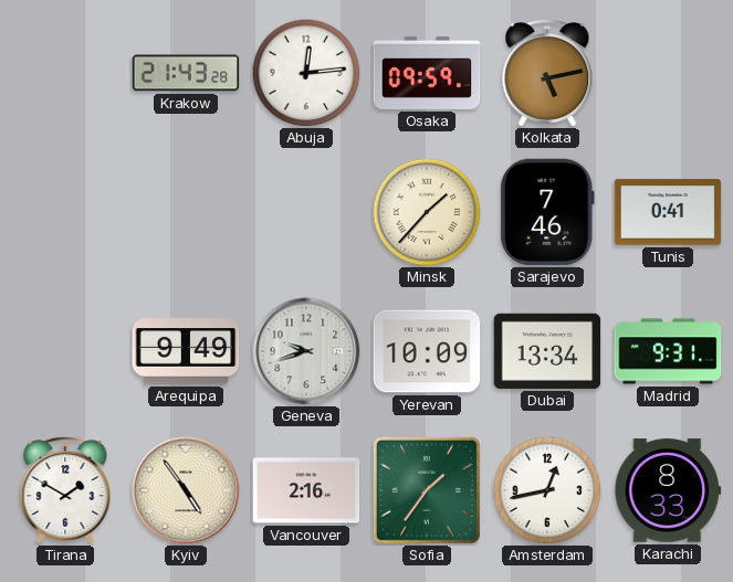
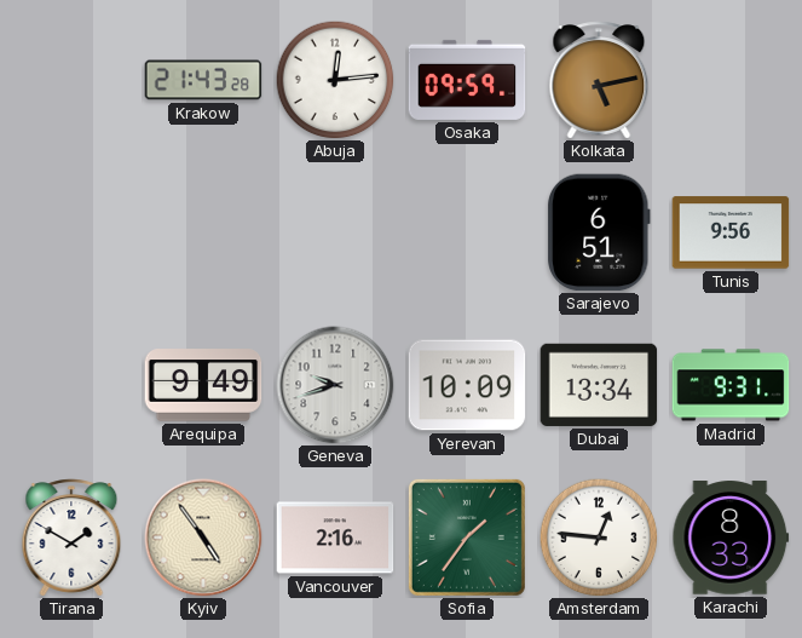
Minsk: 1:37 -> none (427, 212)
Sarajevo: 7:46 -> 6:51 (599, 232)
Tunis: 0:41 -> 9:56 (731, 232)
Amsterdam: 12:43 -> 12:46 (599, 538)
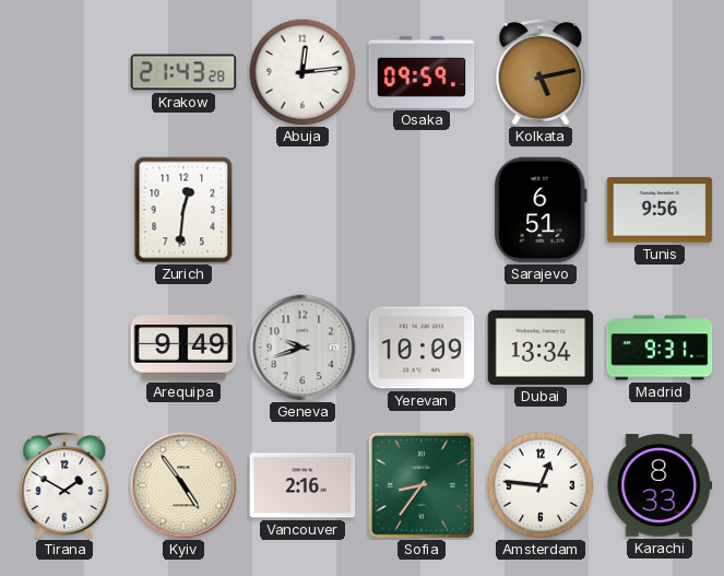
Zurich: none -> 12:31 (183, 210)
Sofia: 1:36 -> 8:36 (422, 485)
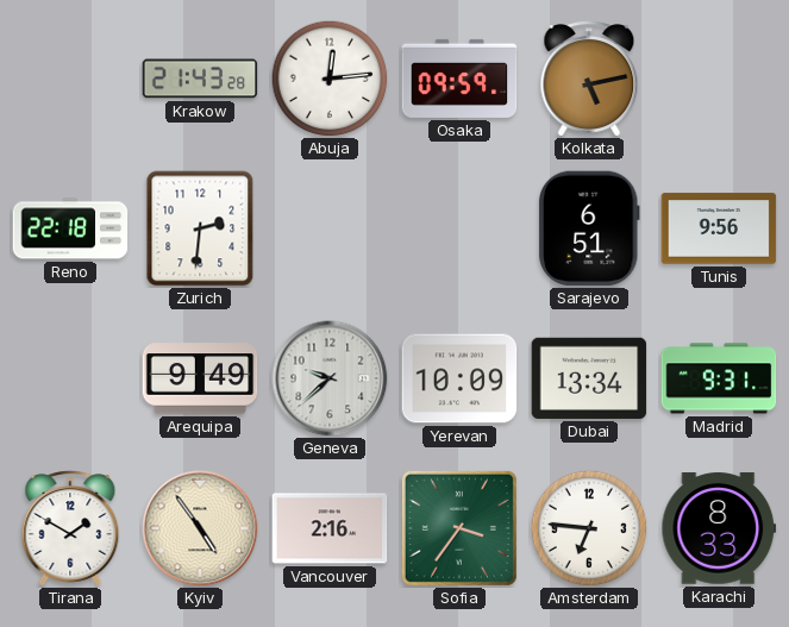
Reno: none -> 22:18 (70, 228)
Zurich: 12:31 -> 2:31 (200, 228)
Geneva: 9:42 -> 9:38 (330, 378)
Sofia: 8:36 -> 3:36 (459, 528)
Amsterdam: 12:46 -> 6:46 (589, 528)
